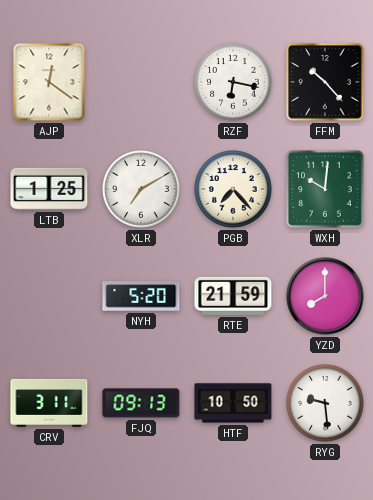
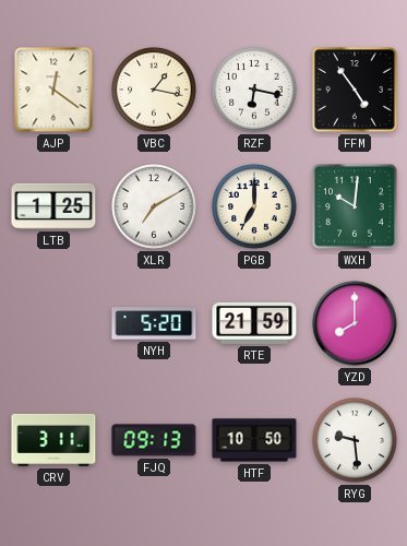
VBC: none -> 1:17 (154, 90)
FFM: 10:23 -> 4:54 (356, 91)
PGB: 7:23 -> 7:00 (254, 206)
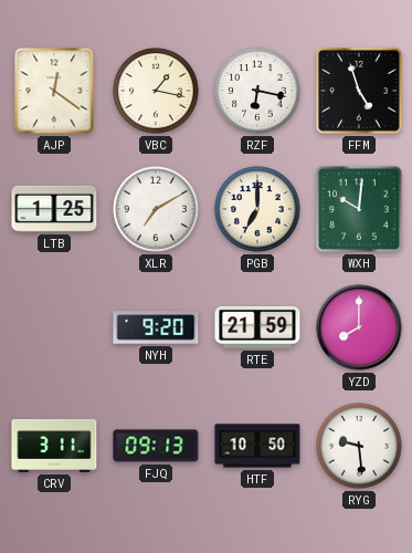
FFM: 4:54 -> 4:57 (360, 92)
NYH: 5:20 -> 9:20 (156, 327)
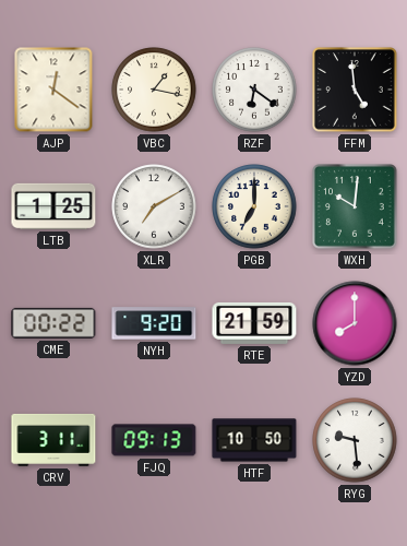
RZF: 6:17 -> 6:21 (254, 90)
FFM: 4:57 -> 4:59 (356, 91)
CME: none -> 00:22 (53, 323)
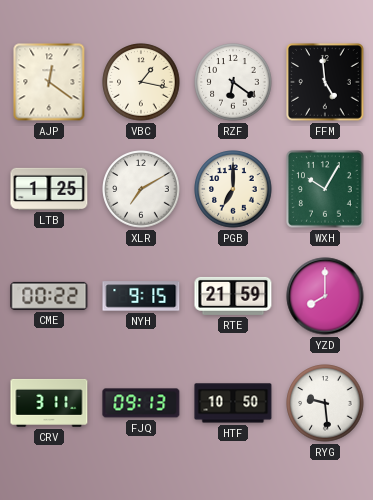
WXH: 10:01 -> 10:05 (326, 190)
NYH: 9:20 -> 9:15 (141, 296)
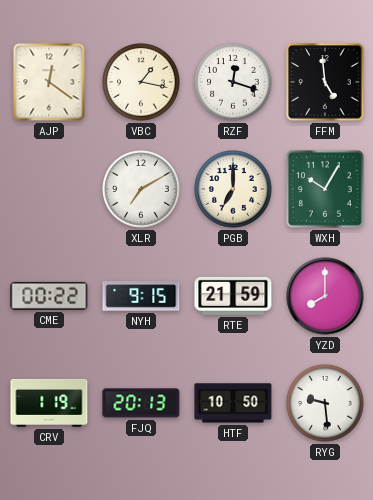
RZF: 6:21 -> 12:18 (233, 82)
LTB: 1:25 -> none (49, 189)
CRV: 3:11 -> 1:19 (49, 403)
FJQ: 09:13 -> 20:13 (141, 403)
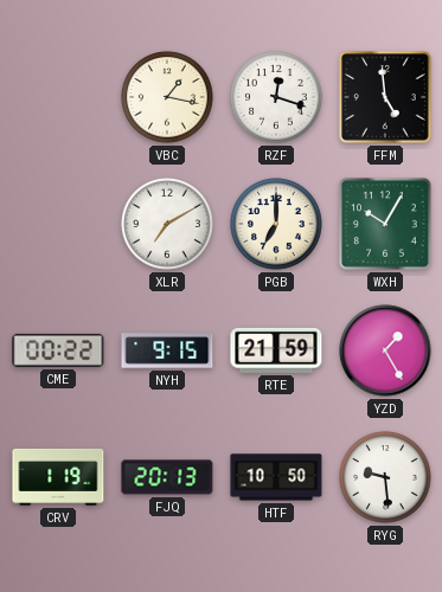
AJP: 12:21 -> none (49, 82)
YZD: 8:00 -> 1:25 (385, 350)
